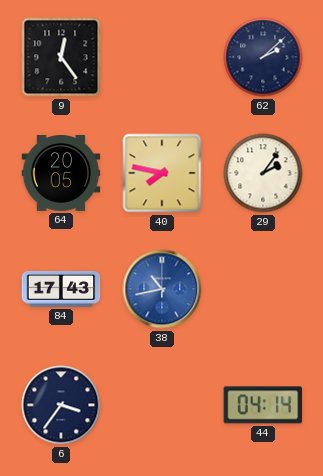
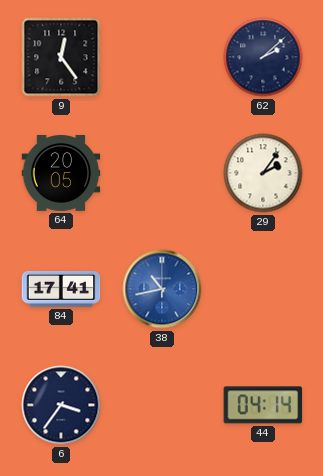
40: 7:47 -> none (162, 173)
84: 17:43 -> 17:41 (61, 289)
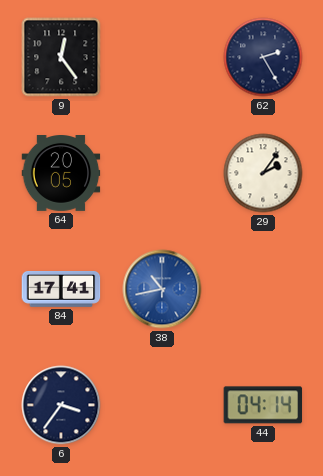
62: 2:08 -> 2:25 (263, 57)
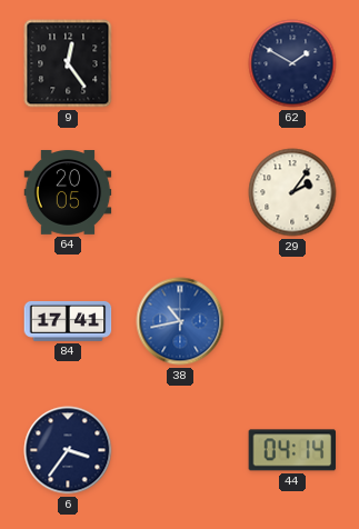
62: 2:25 -> 1:50 (292, 63)
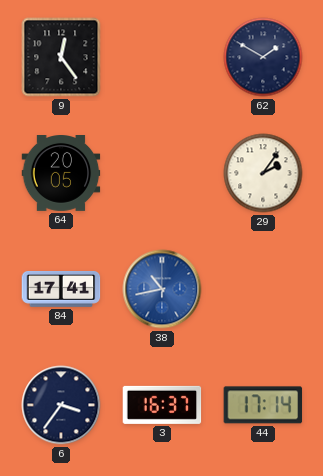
3: none -> 16:37 (162, 405)
44: 04:14 -> 17:14 (263, 405)
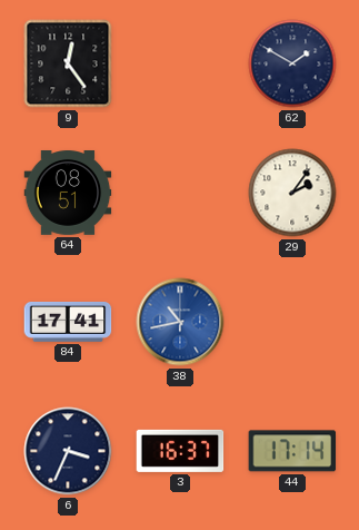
64: 20:05 -> 08:51 (68, 194)
6: 3:36 -> 3:34 (68, 451)
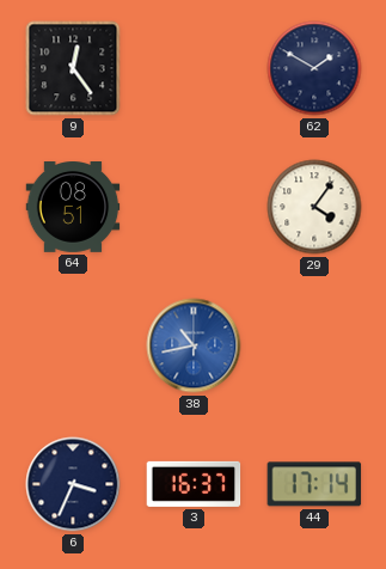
29: 2:06 -> 4:06 (314, 207)
84: 17:41 -> none (68, 322)
